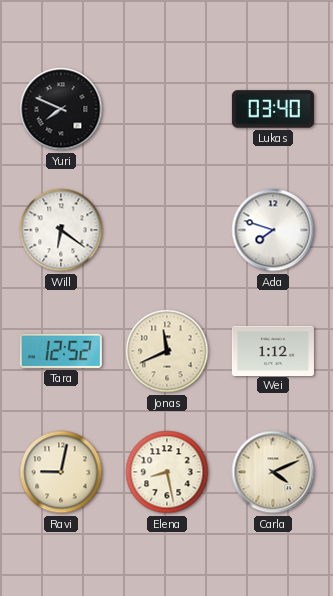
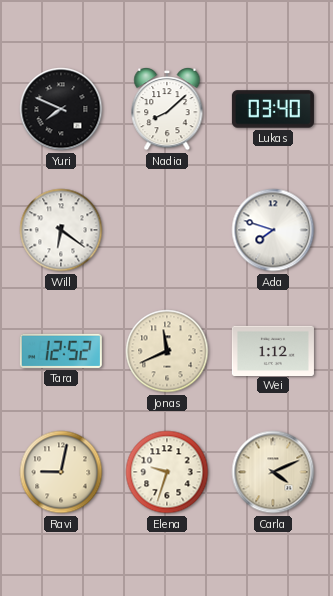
Nadia: none -> 8:08 (167, 110)
Elena: 8:28 -> 9:33 (167, 472)
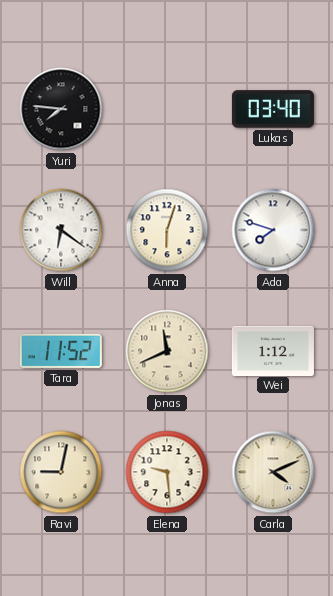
Yuri: 7:49 -> 7:46 (61, 109)
Nadia: 8:08 -> none (167, 110)
Anna: none -> 6:03 (167, 230)
Tara: 12:52 -> 11:52 (61, 351)
Elena: 9:33 -> 9:29 (167, 472)
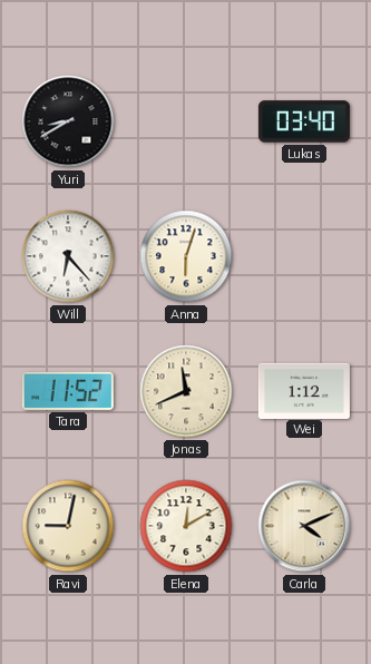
Yuri: 7:46 -> 8:40 (68, 121)
Will: 6:21 -> 6:23 (68, 256)
Ada: 7:48 -> none (273, 230)
Elena: 9:29 -> 12:10 (186, 526)
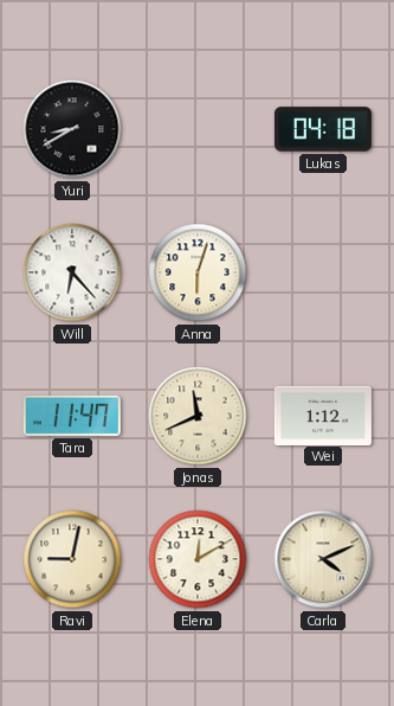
Lukas: 03:40 -> 04:18 (323, 129)
Tara: 11:52 -> 11:47 (72, 416)
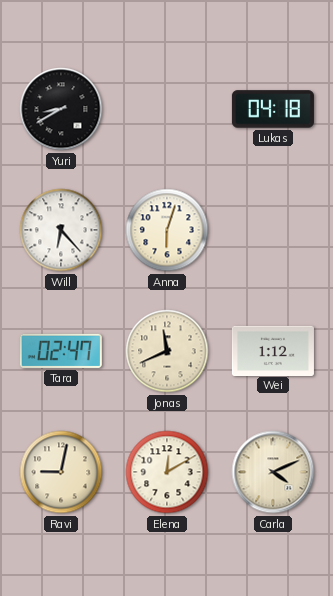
Tara: 11:47 -> 02:47 (61, 351)
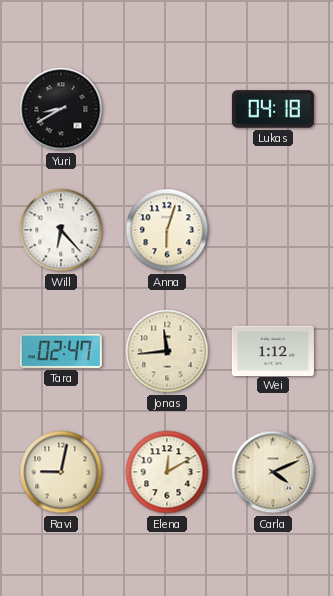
Jonas: 11:41 -> 11:44 (167, 351)
